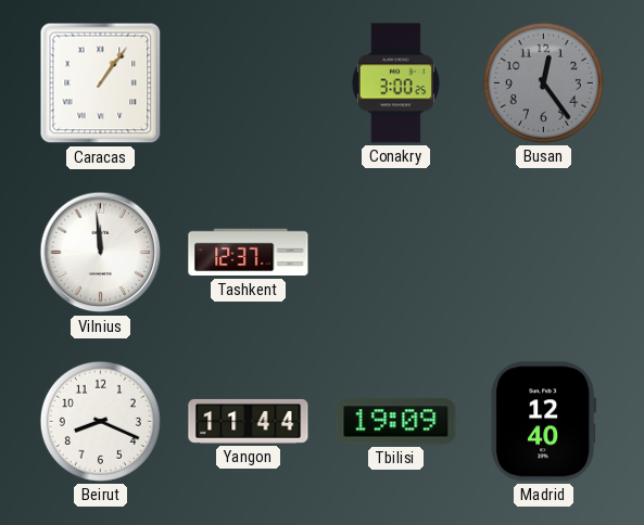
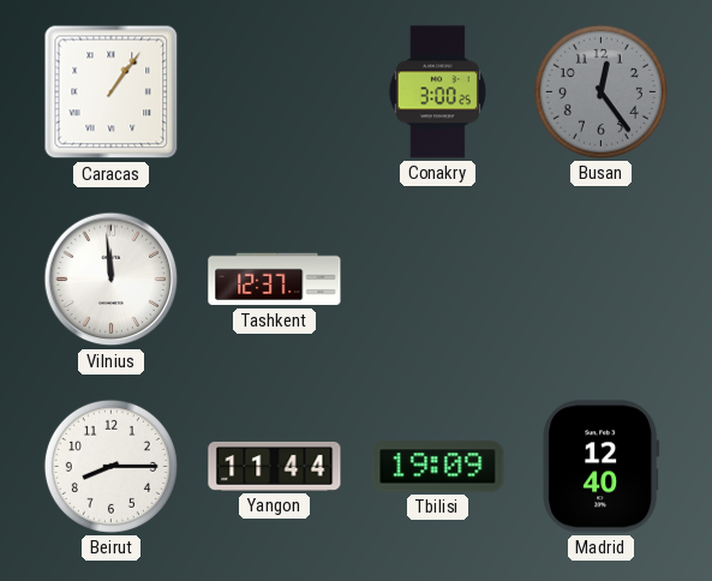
Beirut: 8:19 -> 8:15 (110, 466)
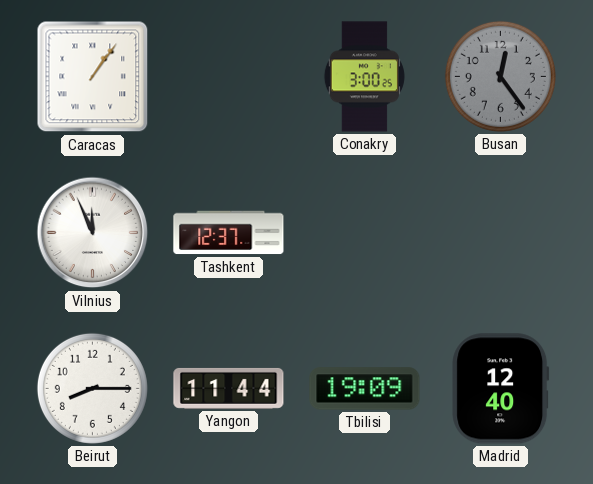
Vilnius: 11:59 -> 11:56 (93, 233)
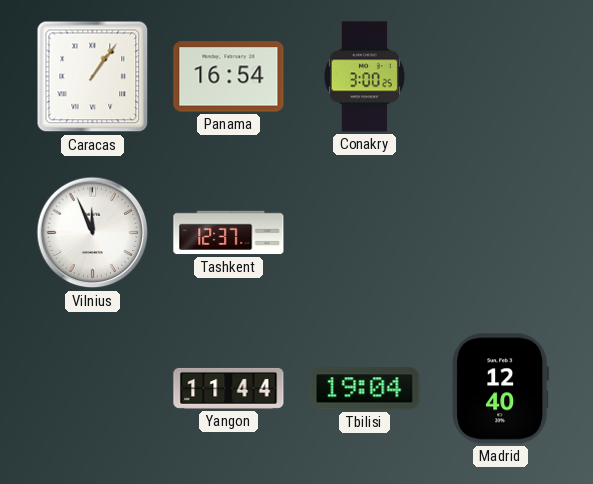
Panama: none -> 16:54 (229, 77)
Busan: 12:24 -> none (500, 76)
Beirut: 8:15 -> none (92, 388)
Tbilisi: 19:09 -> 19:04 (365, 389)
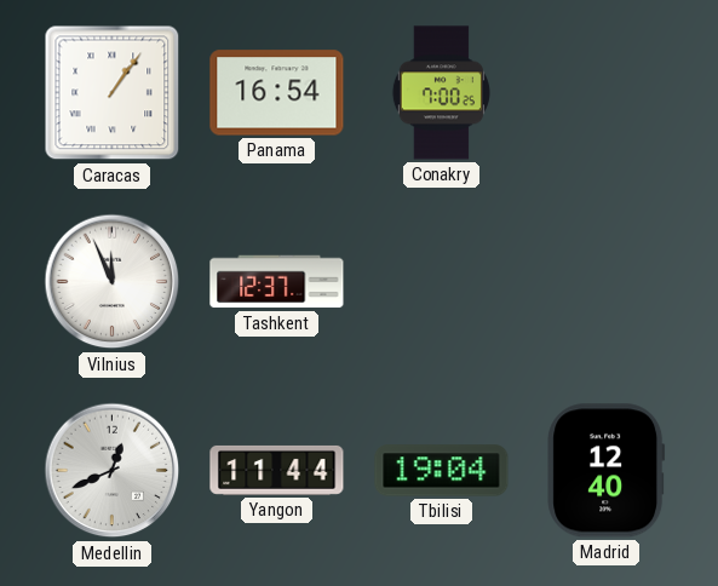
Conakry: 3:00 -> 7:00 (441, 93)
Medellin: none -> 12:41 (113, 471)
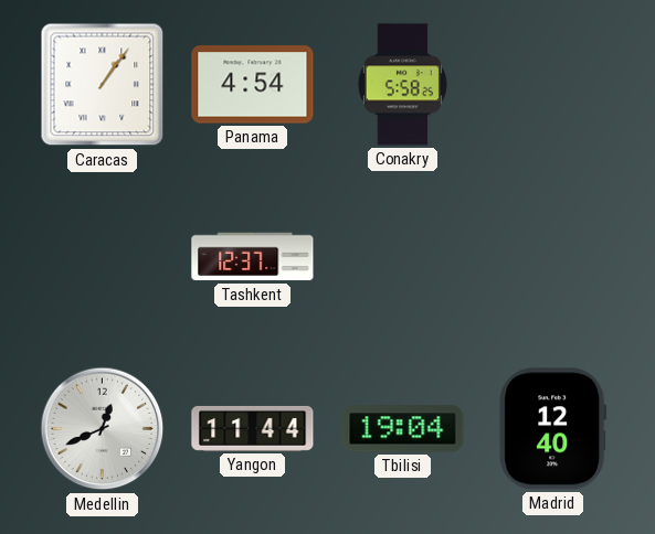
Panama: 16:54 -> 4:54 (253, 85)
Conakry: 7:00 -> 5:58 (402, 85)
Vilnius: 11:56 -> none (113, 282)
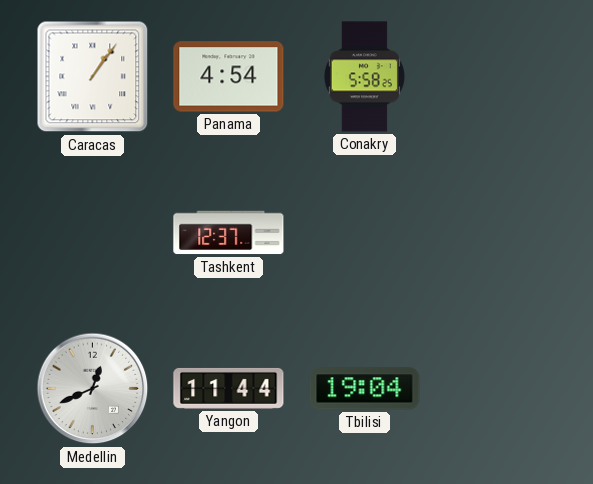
Madrid: 12:40 -> none (553, 429)
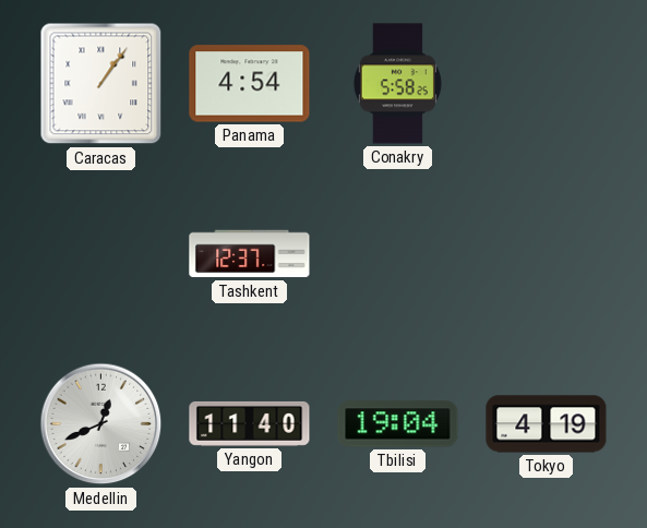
Yangon: 11:44 -> 11:40 (250, 423)
Tokyo: none -> 4:19 (547, 424)
